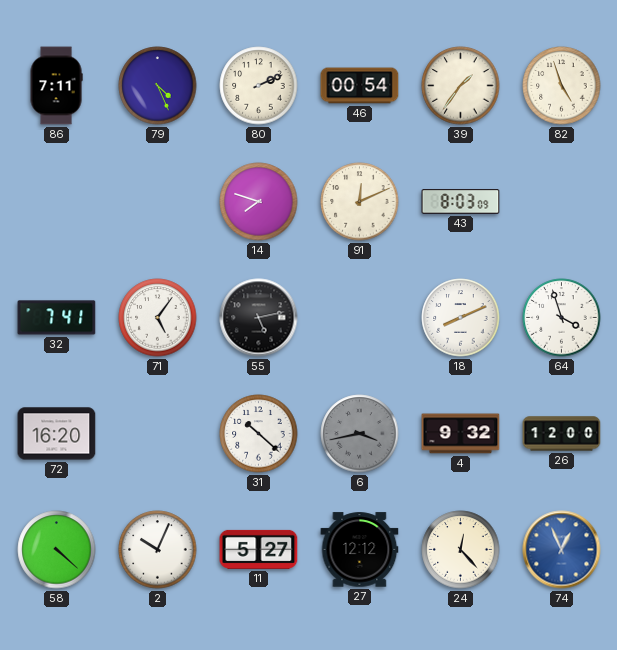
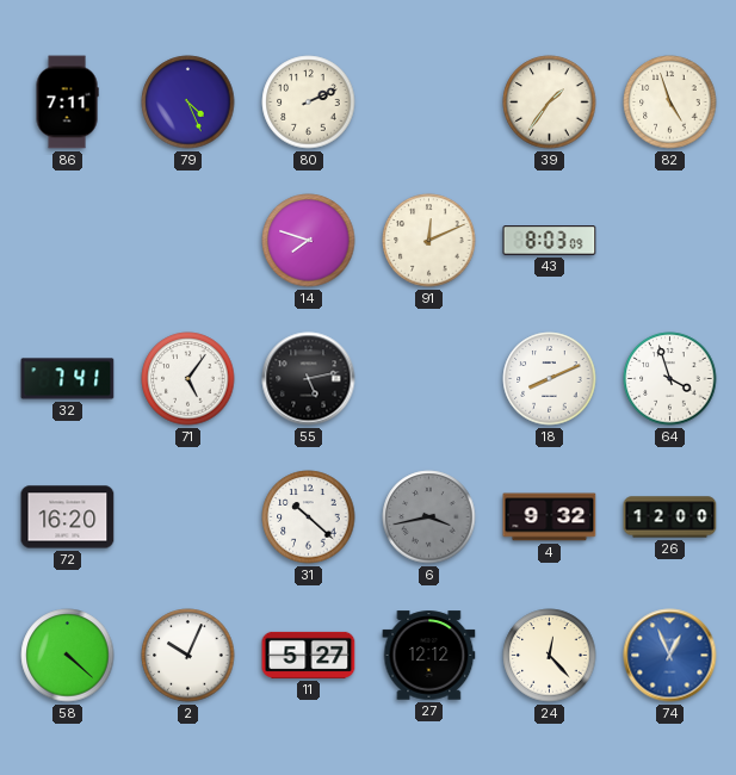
46: 00:54 -> none (360, 86)
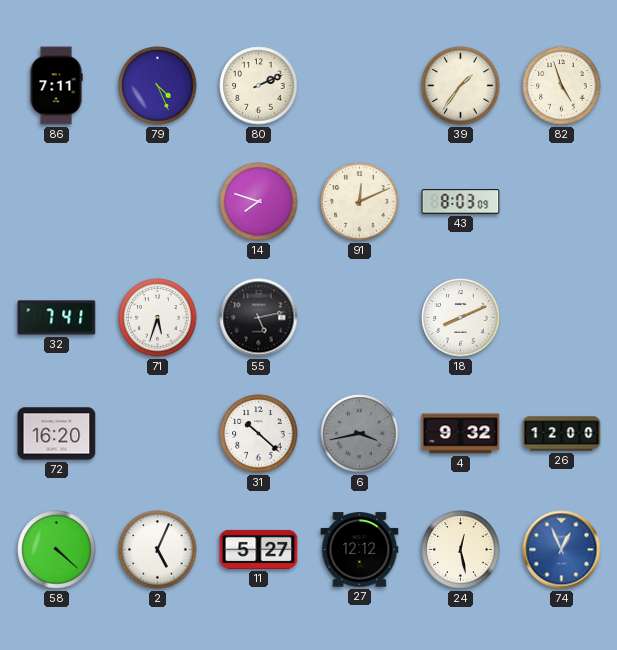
71: 5:06 -> 5:33 (158, 318)
64: 3:57 -> none (670, 379)
2: 10:04 -> 5:04 (158, 550)
24: 12:23 -> 12:28 (461, 550)
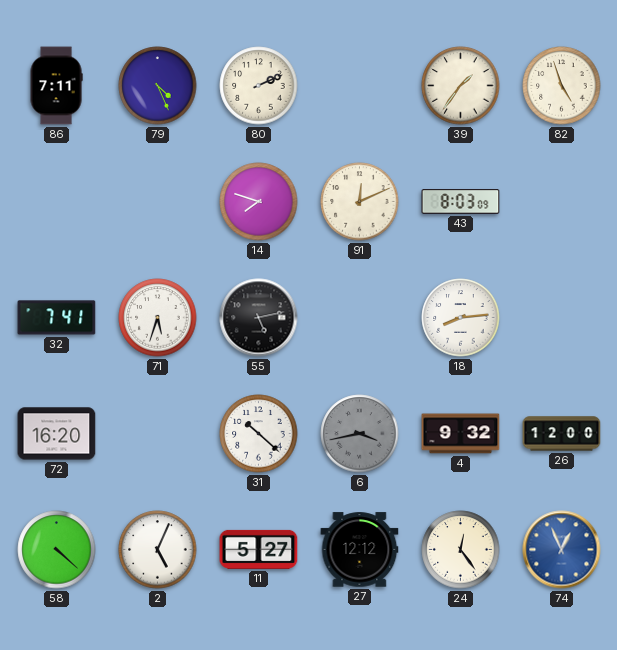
18: 8:11 -> 8:14 (461, 318)
24: 12:28 -> 12:24 (461, 550)
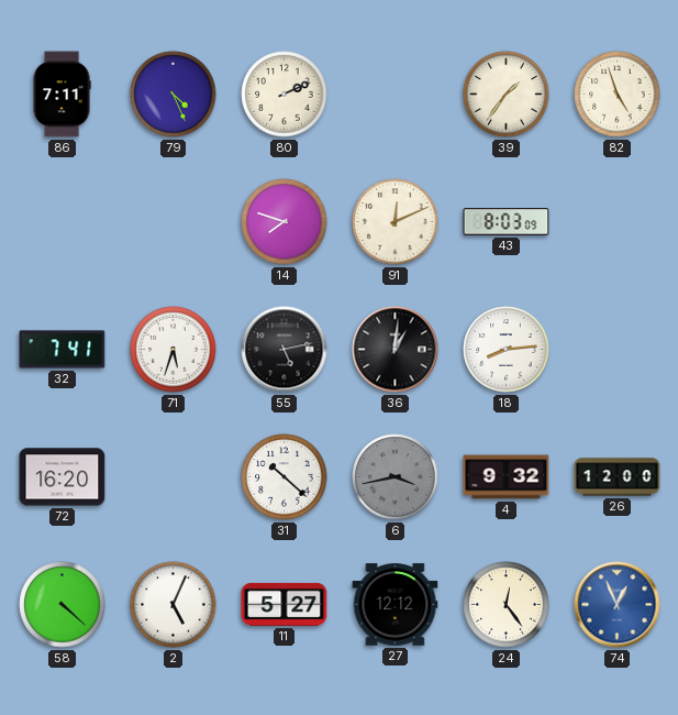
36: none -> 1:01 (396, 350)
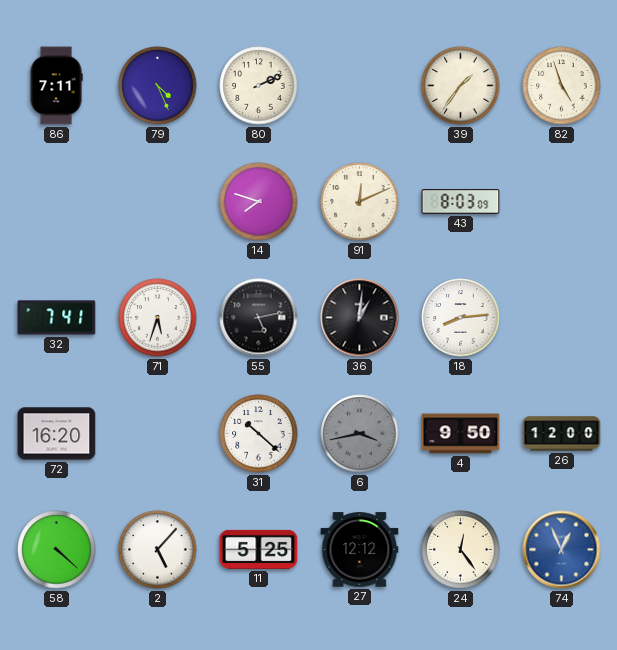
4: 9:32 -> 9:50 (461, 434)
2: 5:04 -> 5:07 (158, 550)
11: 5:27 -> 5:25 (259, 549)
